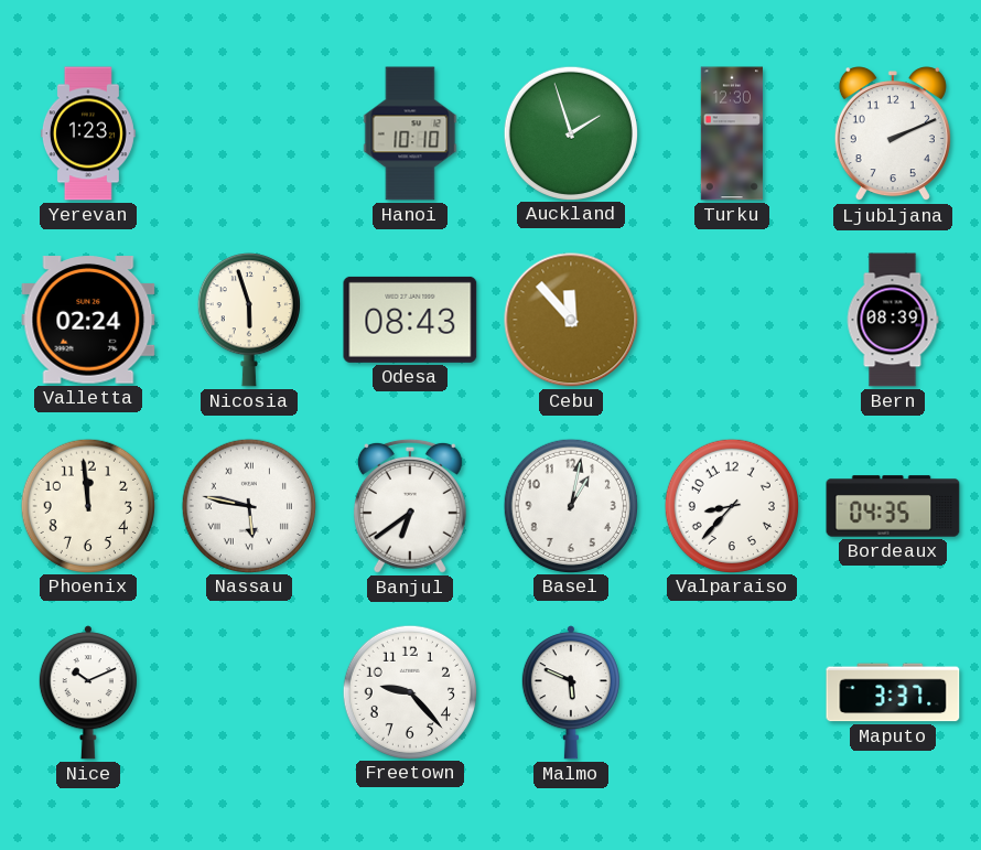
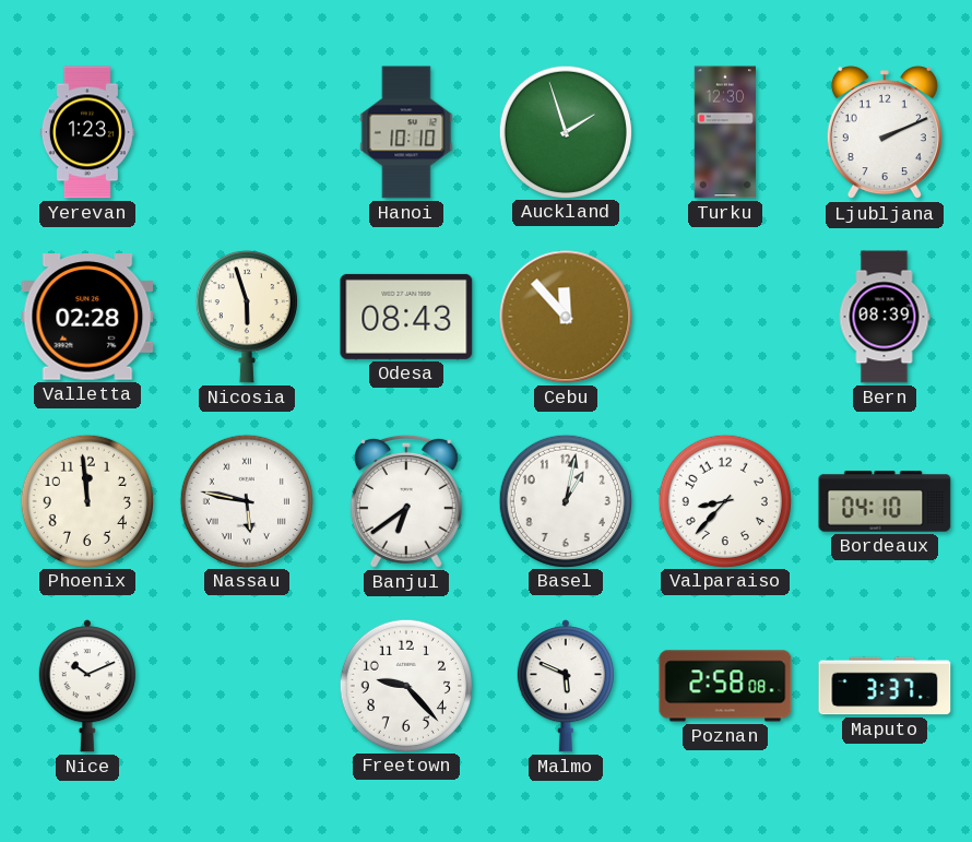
Valletta: 02:24 -> 02:28 (87, 317)
Bordeaux: 04:35 -> 04:10 (885, 501)
Poznan: none -> 2:58 (725, 686)
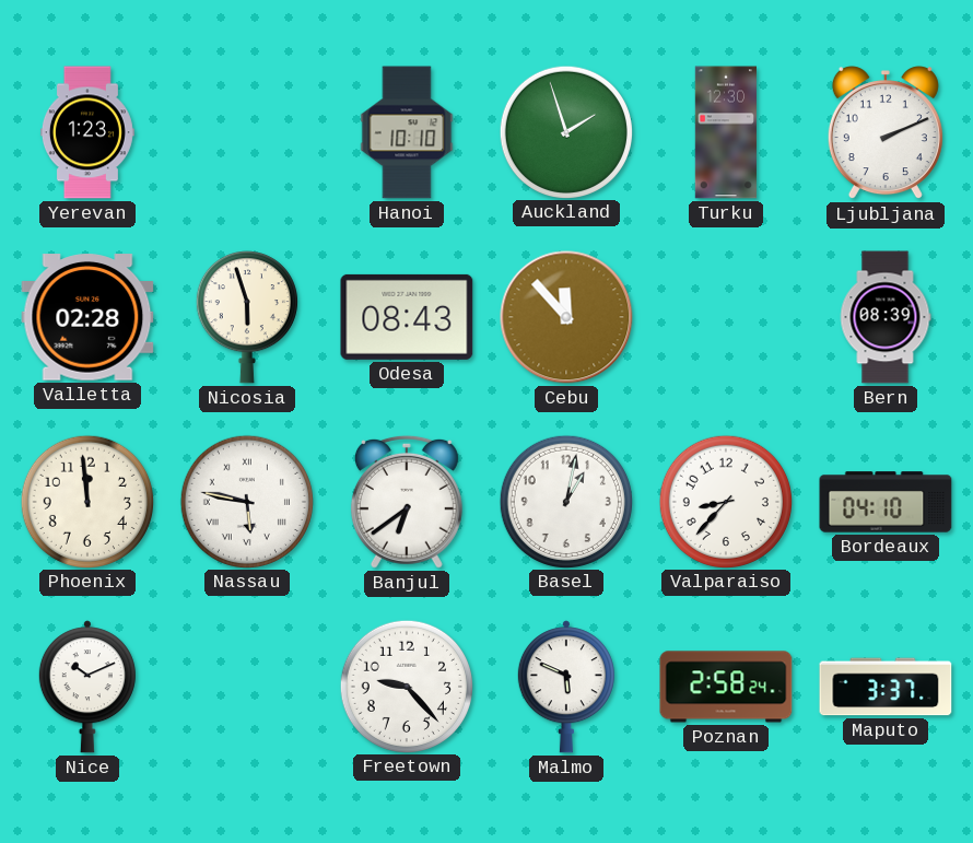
Poznan: 2:58:08 -> 2:58:24 (726, 687)
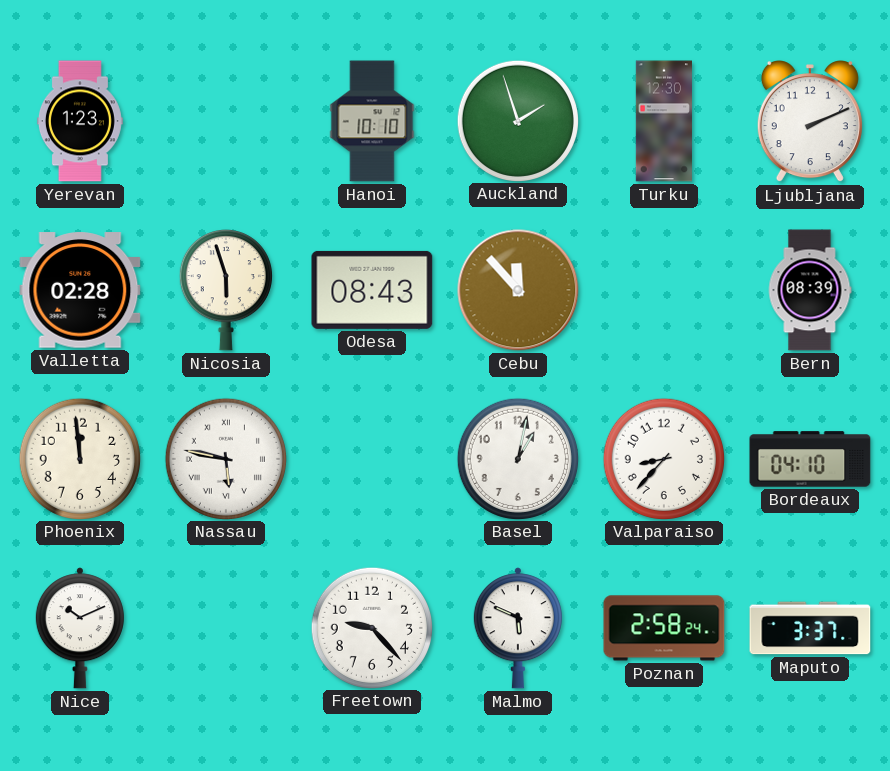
Banjul: 6:39 -> none (407, 502)
